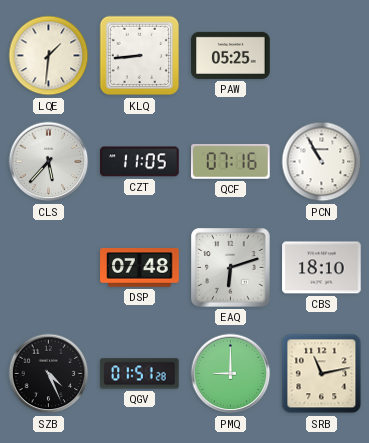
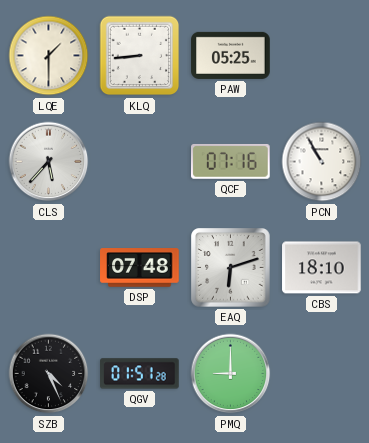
LQE: 1:31 -> 1:30 (49, 56)
CZT: 11:05 -> none (140, 162)
SRB: 11:13 -> none (322, 374)
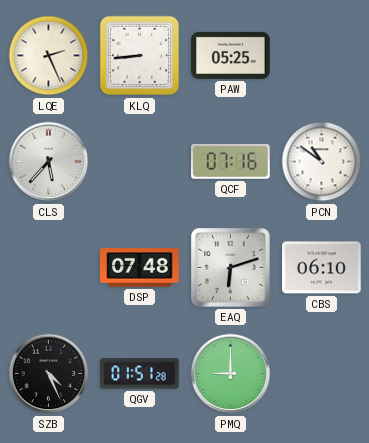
LQE: 1:30 -> 2:26 (49, 56)
PCN: 10:55 -> 10:51 (322, 162)
CBS: 18:10 -> 06:10 (322, 268)
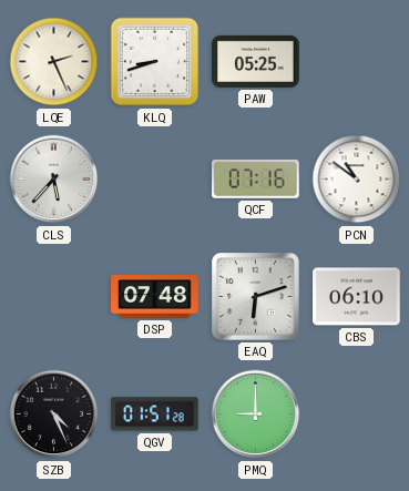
KLQ: 8:44 -> 8:42 (155, 62)
